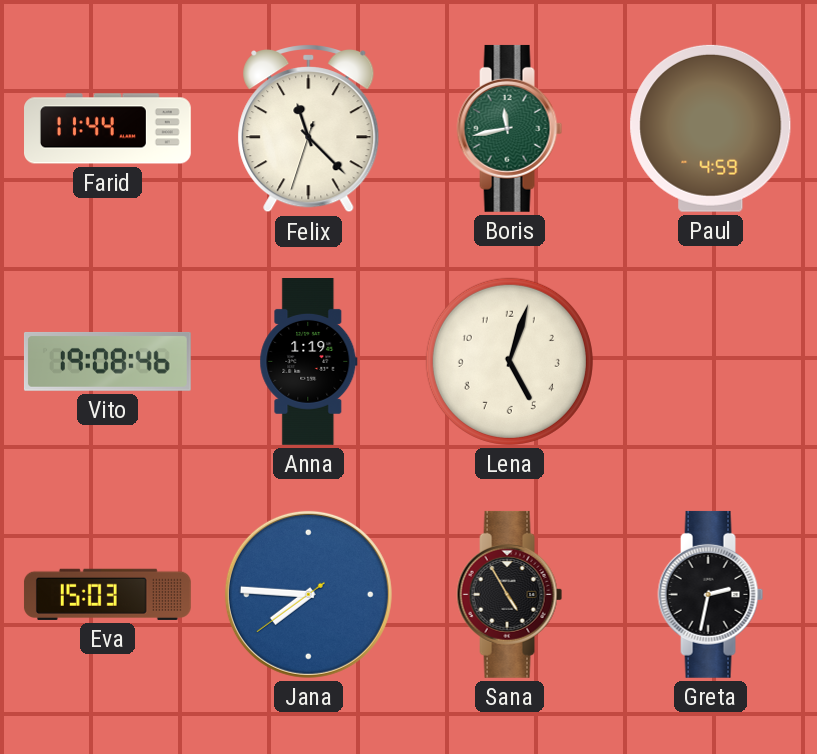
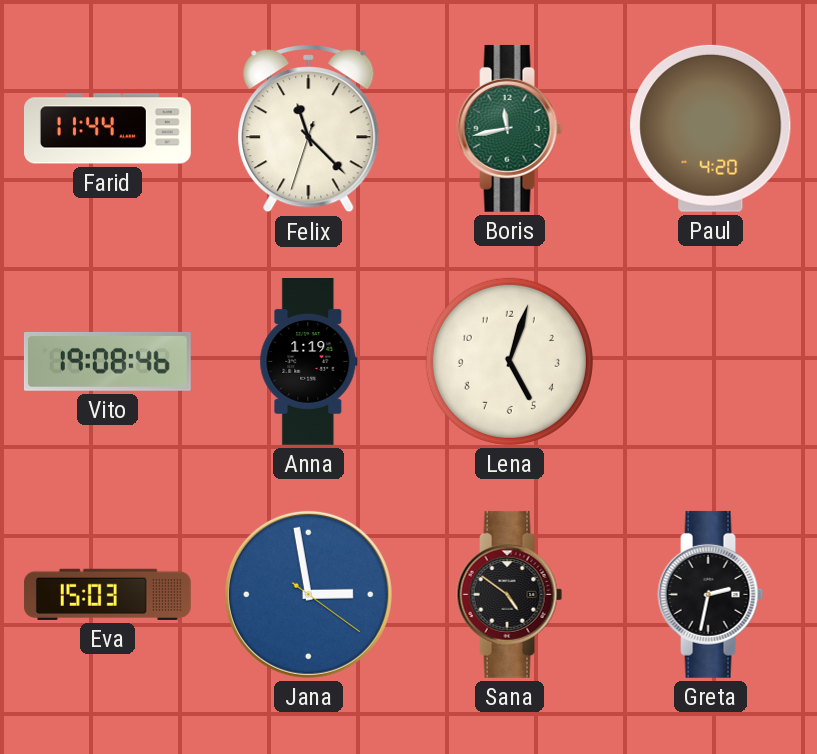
Paul: 4:59 -> 4:20 (711, 128)
Jana: 7:45 -> 2:58 (308, 594)
Sana: 4:55 -> 4:51 (510, 594)
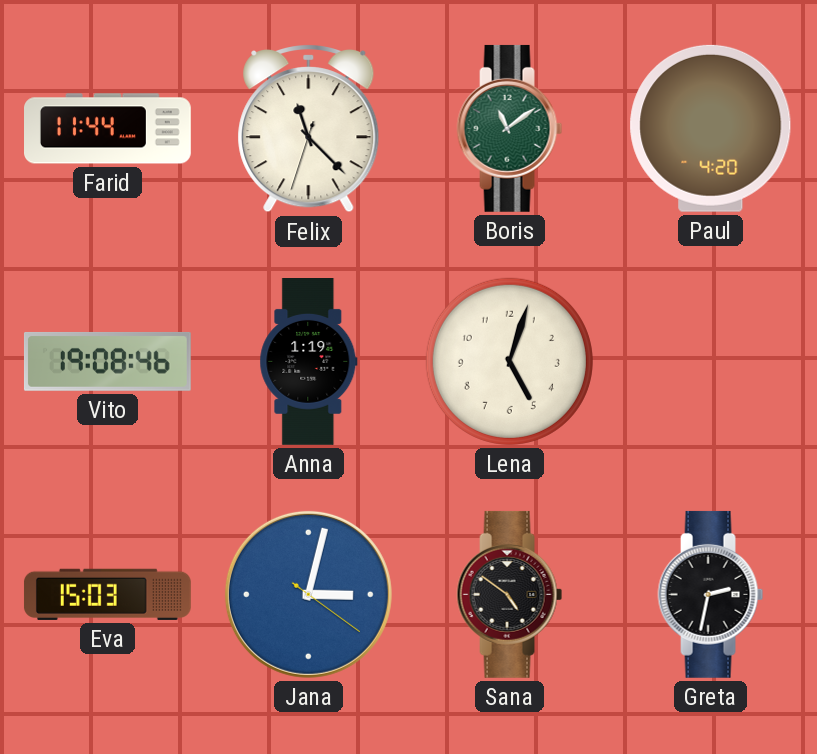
Boris: 11:43 -> 11:09 (510, 128)
Jana: 2:58 -> 3:02 (308, 594)
